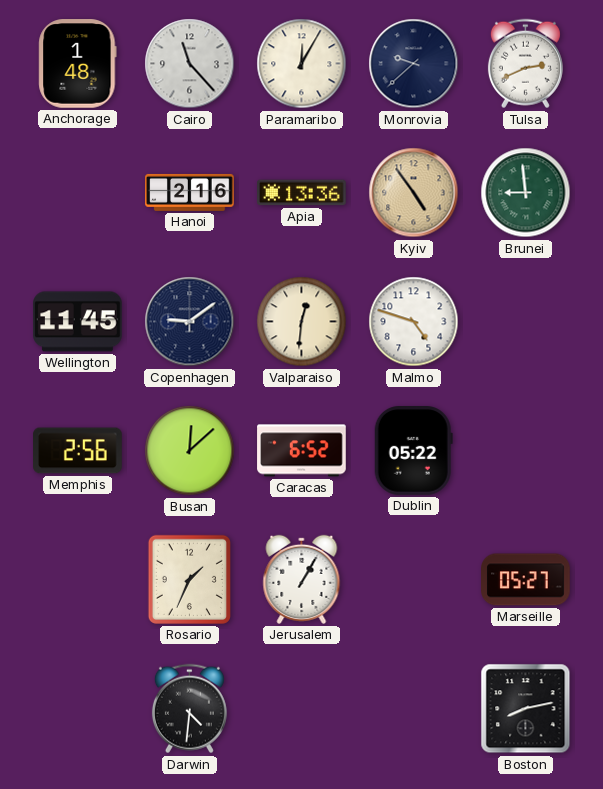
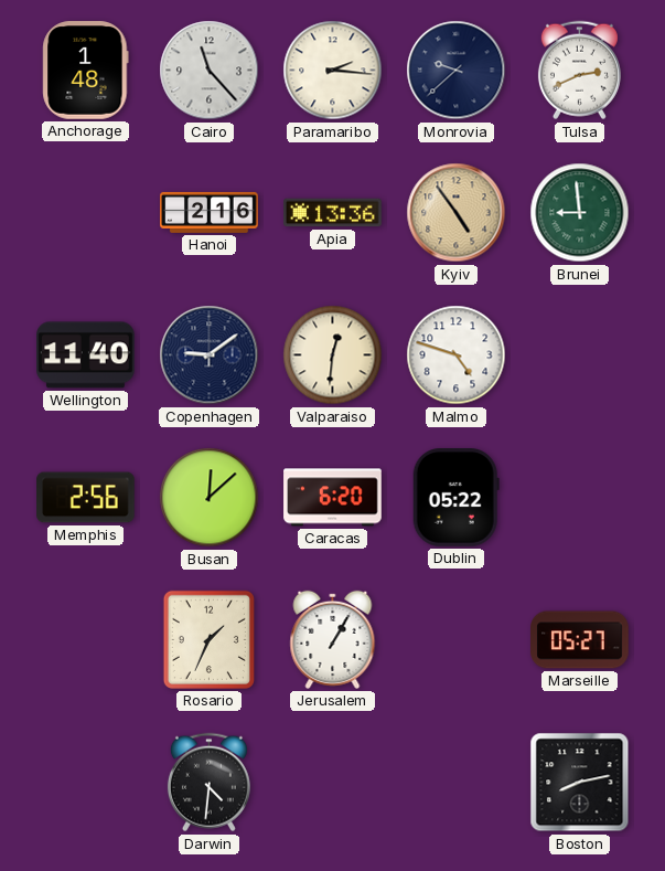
Paramaribo: 12:05 -> 2:16 (333, 71)
Wellington: 11:45 -> 11:40 (86, 355)
Caracas: 6:52 -> 6:20 (333, 498)
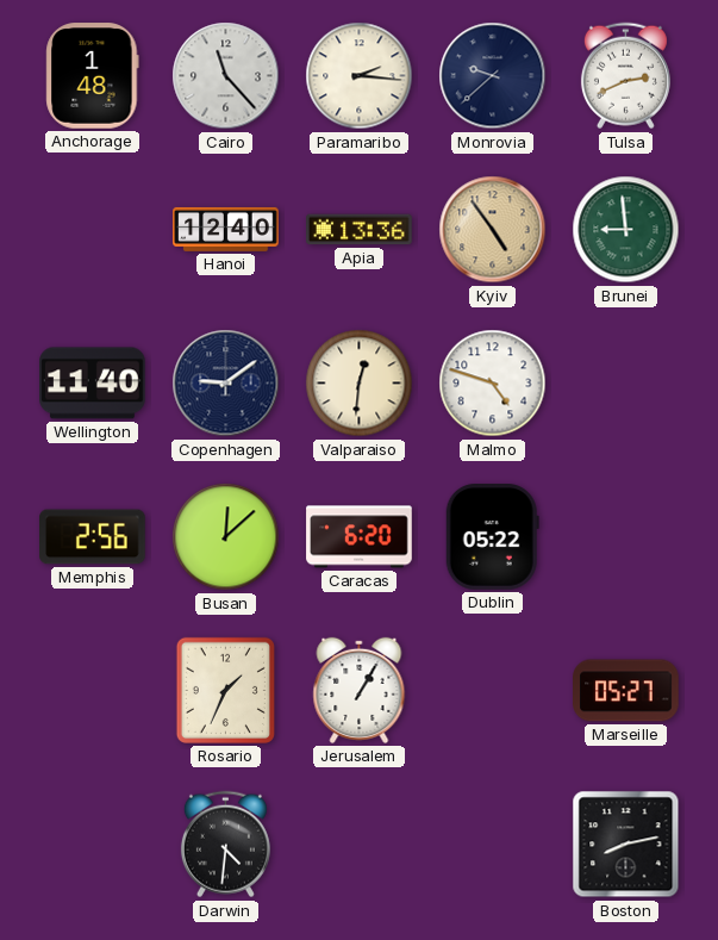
Hanoi: 2:16 -> 12:40 (226, 229)
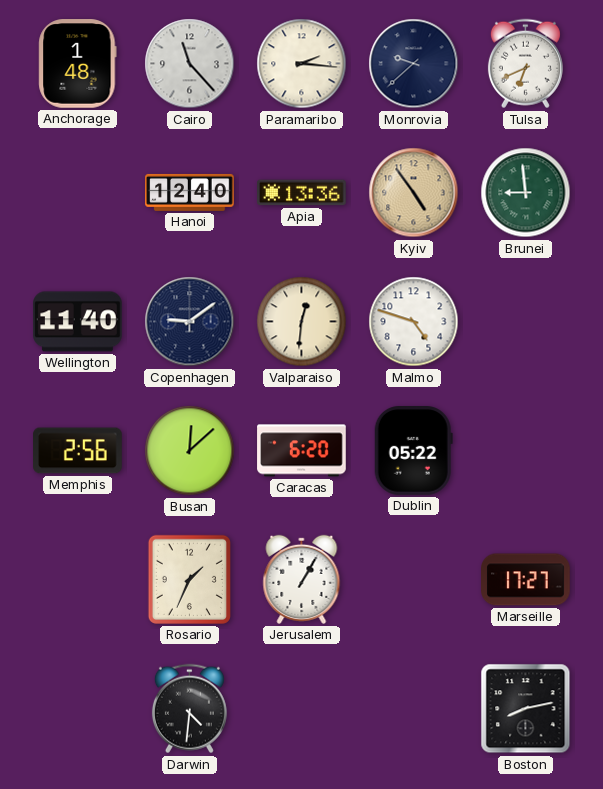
Tulsa: 2:41 -> 6:41 (525, 64)
Marseille: 05:27 -> 17:27 (526, 580)
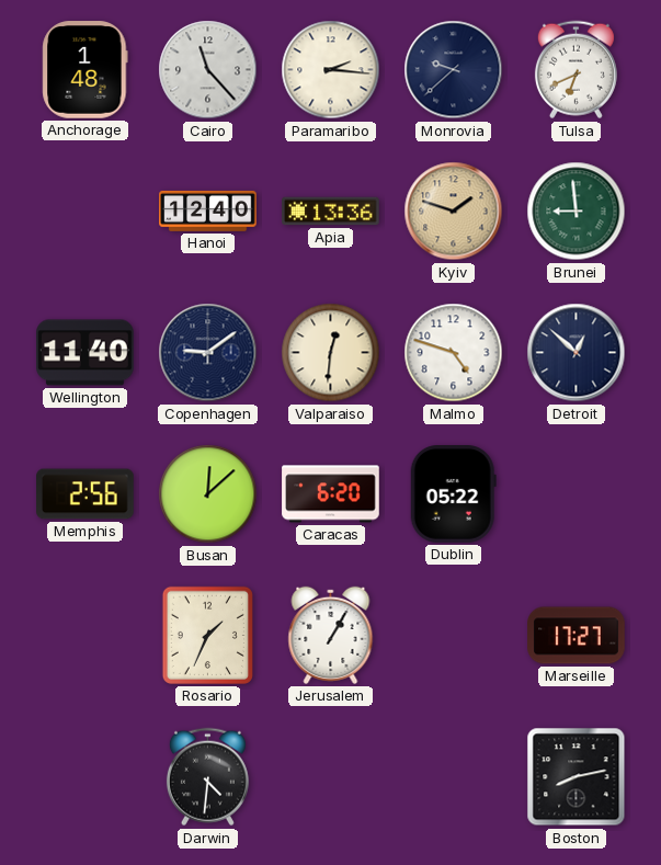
Kyiv: 4:54 -> 1:48 (454, 212)
Detroit: none -> 12:52 (577, 353)
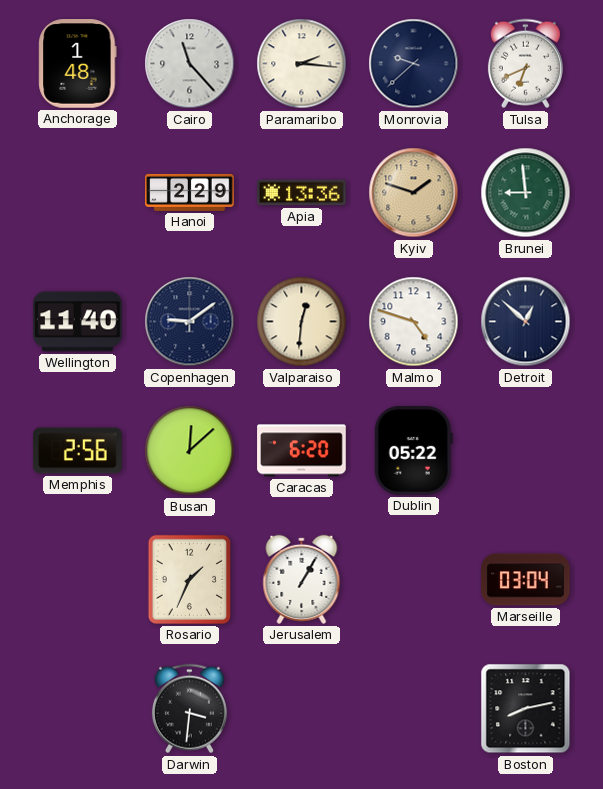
Hanoi: 12:40 -> 2:29 (190, 192)
Marseille: 17:27 -> 03:04 (526, 580)
Darwin: 4:31 -> 3:31 (189, 709)
